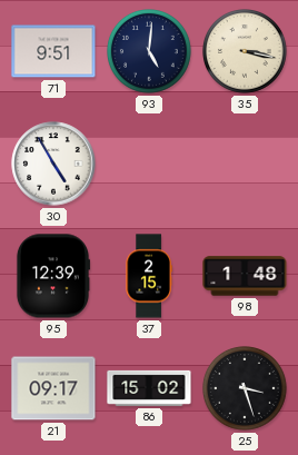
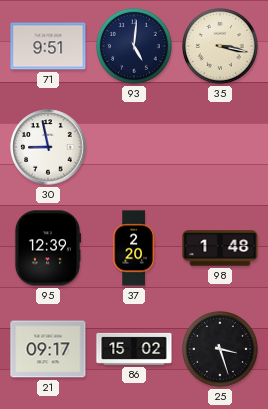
30: 4:55 -> 8:58 (48, 147)
37: 2:15 -> 2:20 (134, 248)
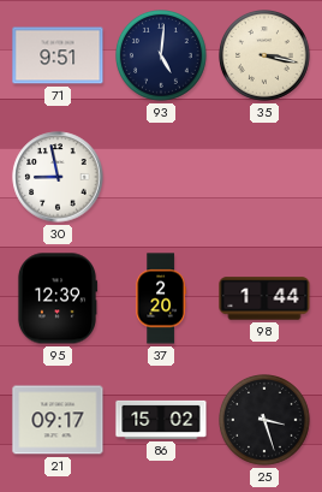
98: 1:48 -> 1:44 (264, 298)
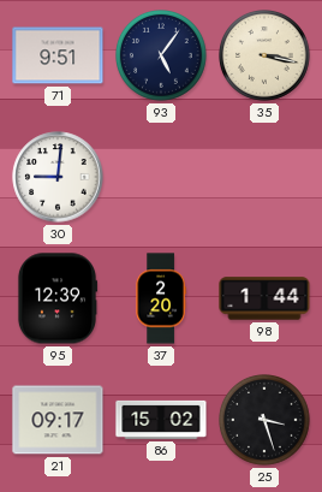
93: 5:01 -> 5:06 (162, 57)
30: 8:58 -> 9:01 (58, 177)
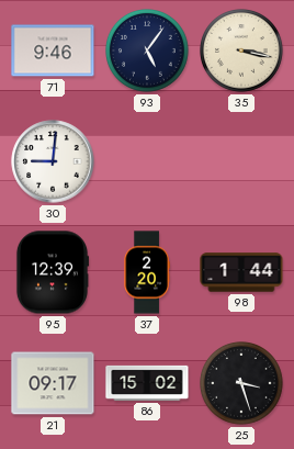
71: 9:51 -> 9:46 (53, 50)
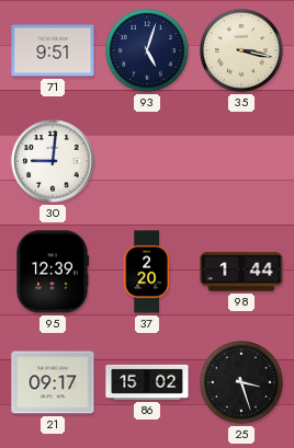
71: 9:46 -> 9:51 (53, 50)
93: 5:06 -> 5:03 (148, 51)
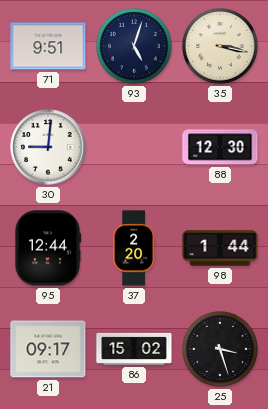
88: none -> 12:30 (220, 147)
95: 12:39 -> 12:44 (48, 248)
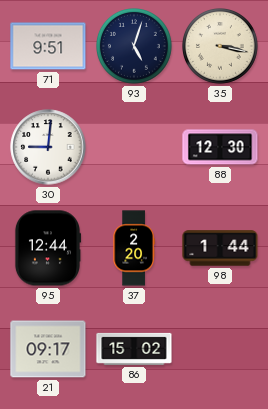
25: 3:27 -> none (221, 350)
